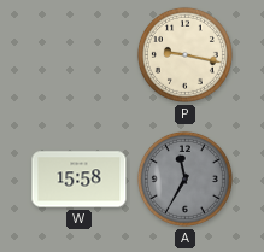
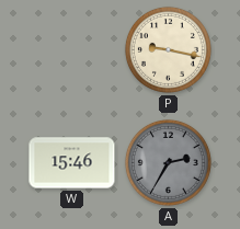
W: 15:58 -> 15:46 (72, 163)
A: 11:35 -> 2:35 (168, 162)
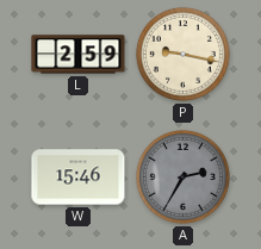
L: none -> 2:59 (79, 55)
